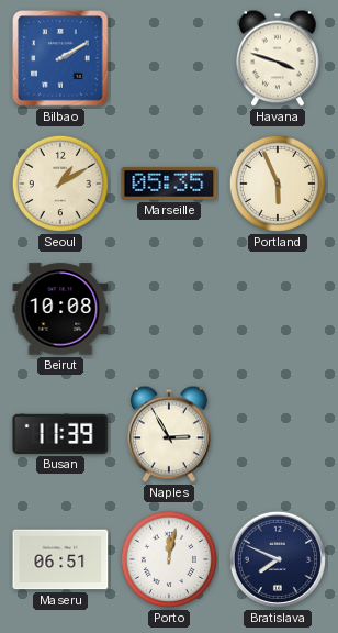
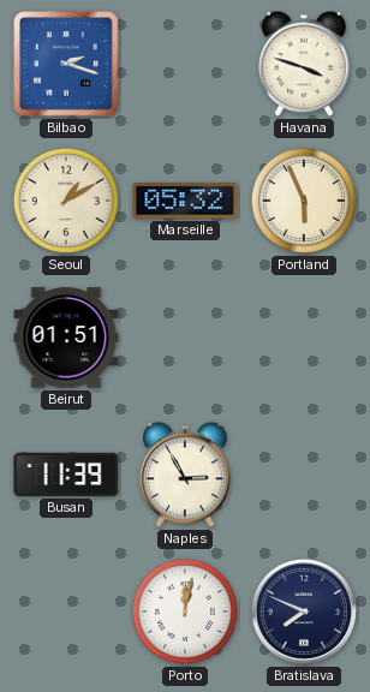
Bilbao: 2:10 -> 2:18 (66, 64)
Marseille: 05:35 -> 05:32 (185, 201)
Beirut: 10:08 -> 01:51 (66, 338)
Maseru: 06:51 -> none (60, 559)
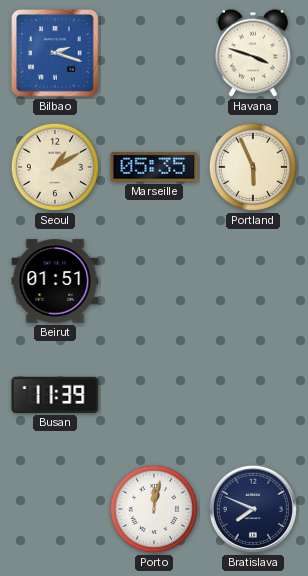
Marseille: 05:32 -> 05:35 (154, 167)
Naples: 2:55 -> none (185, 475)
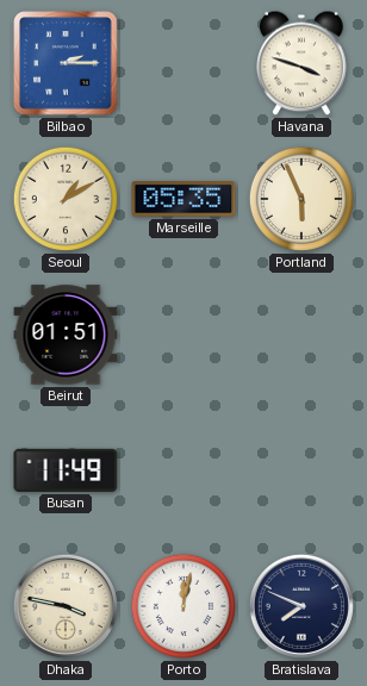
Bilbao: 2:18 -> 2:15 (66, 63)
Busan: 11:39 -> 11:49 (66, 470)
Dhaka: none -> 3:47 (66, 606)
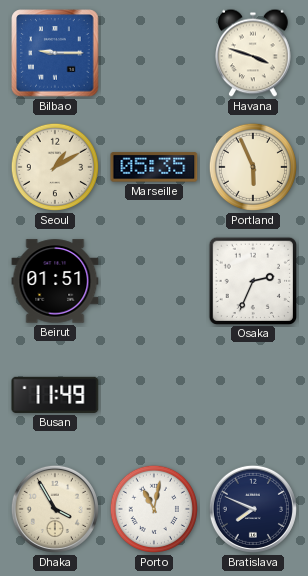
Bilbao: 2:15 -> 9:15 (55, 53)
Osaka: none -> 2:34 (252, 280)
Dhaka: 3:47 -> 3:55 (55, 509)
Porto: 12:02 -> 11:02 (154, 509)
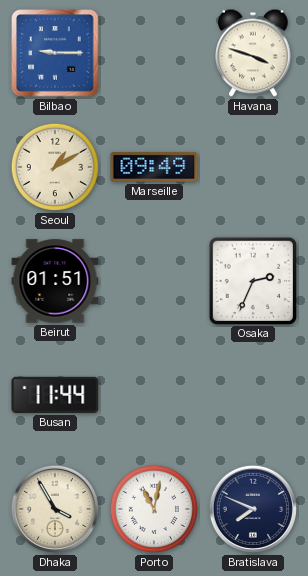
Marseille: 05:35 -> 09:49 (154, 167)
Portland: 5:56 -> none (253, 167)
Busan: 11:49 -> 11:44 (55, 395)
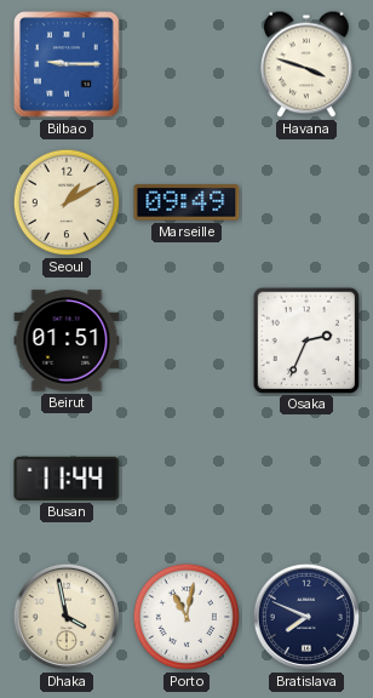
Dhaka: 3:55 -> 3:58 (67, 617)
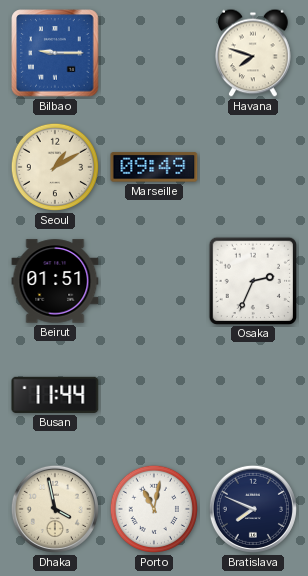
Havana: 3:48 -> 7:48 (253, 53)
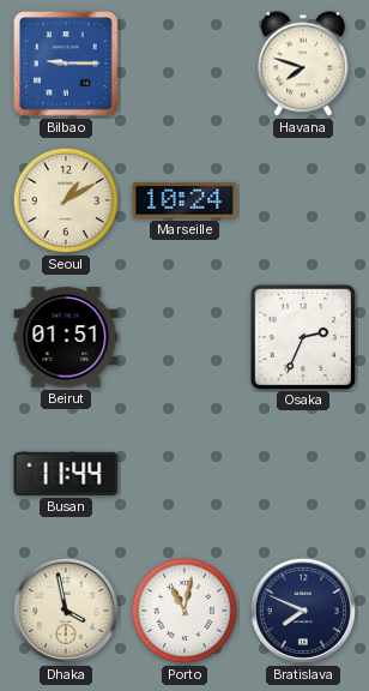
Marseille: 09:49 -> 10:24 (184, 200)
